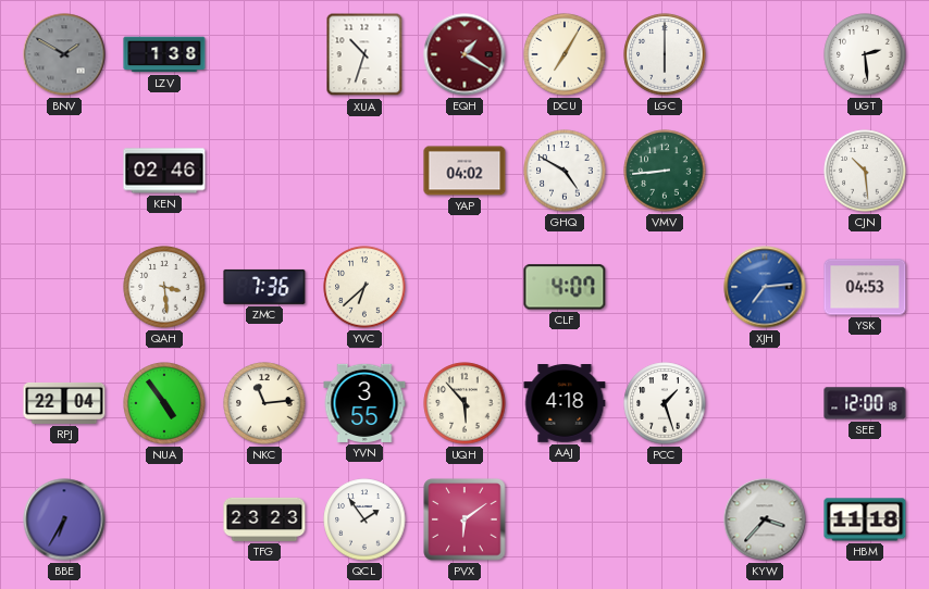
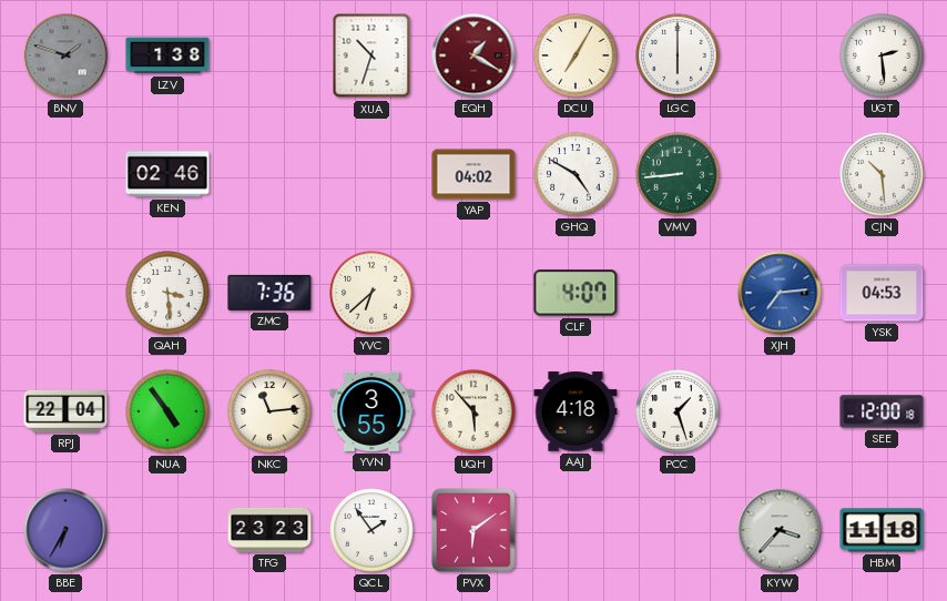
BNV: 1:50 -> 1:48 (65, 55)
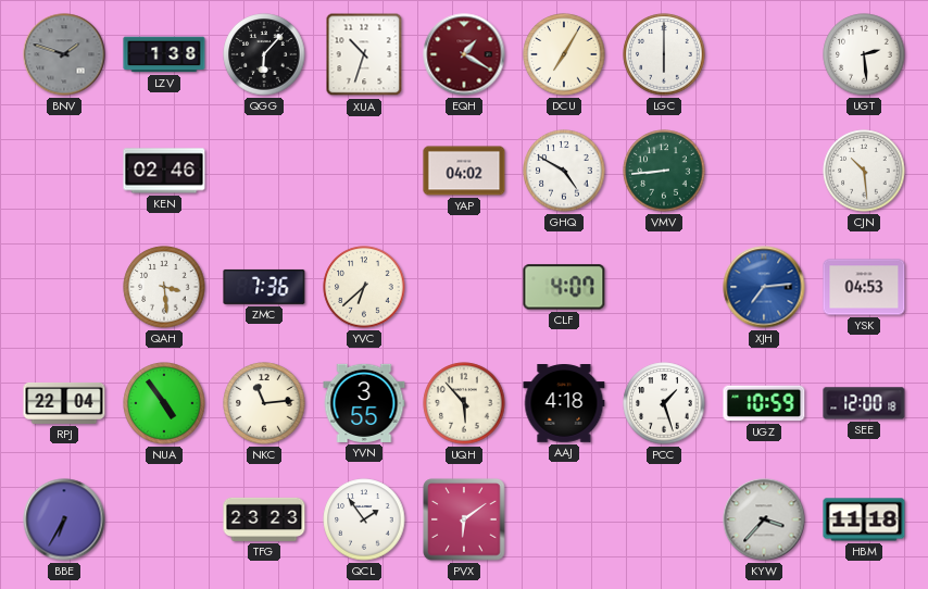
QGG: none -> 6:07 (264, 54)
UGZ: none -> 10:59 (764, 403)
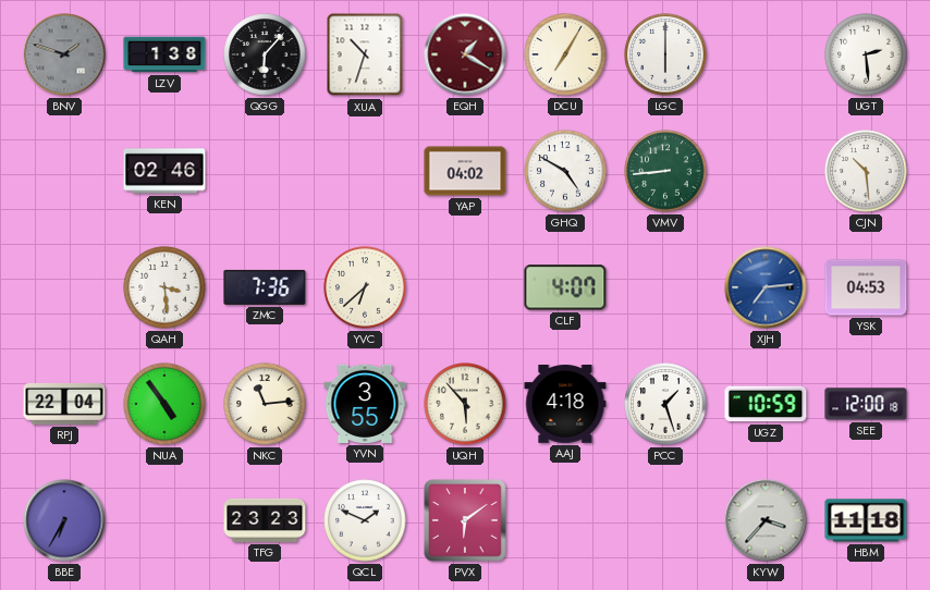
QCL: 1:54 -> 1:49 (365, 520)
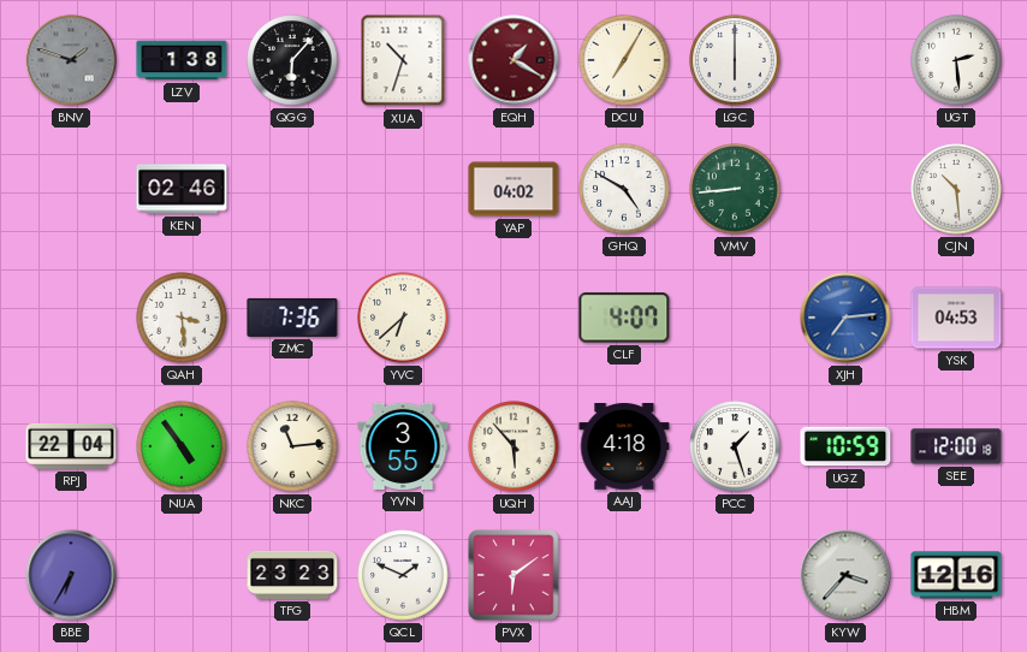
HBM: 11:18 -> 12:16 (956, 575)
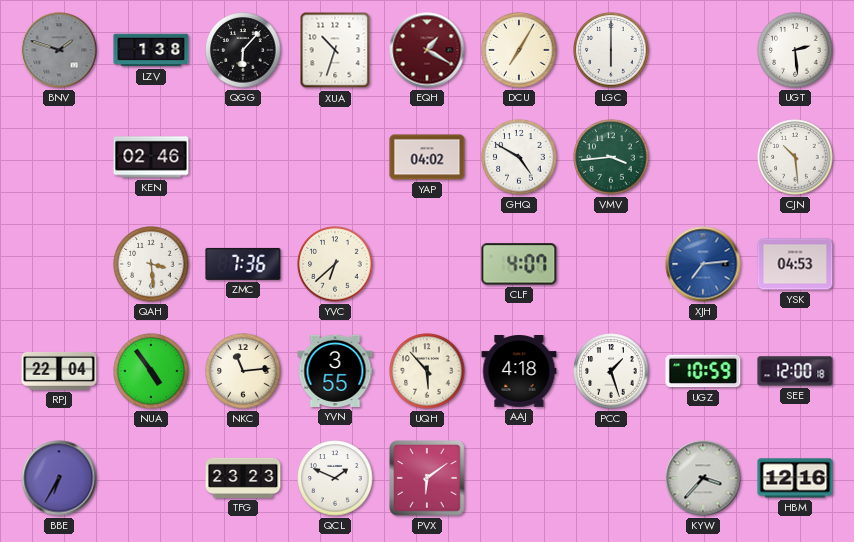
VMV: 8:44 -> 3:44 (611, 157)
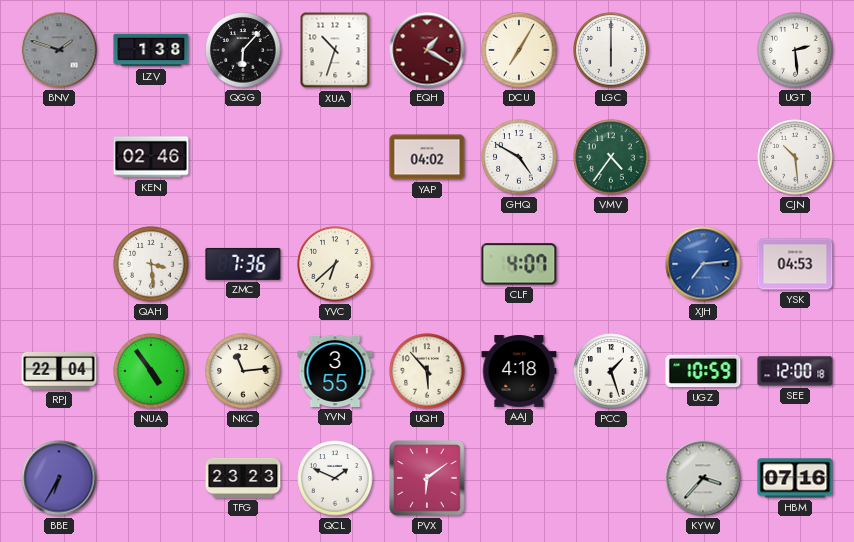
VMV: 3:44 -> 4:36 (611, 157)
HBM: 12:16 -> 07:16 (795, 478)
